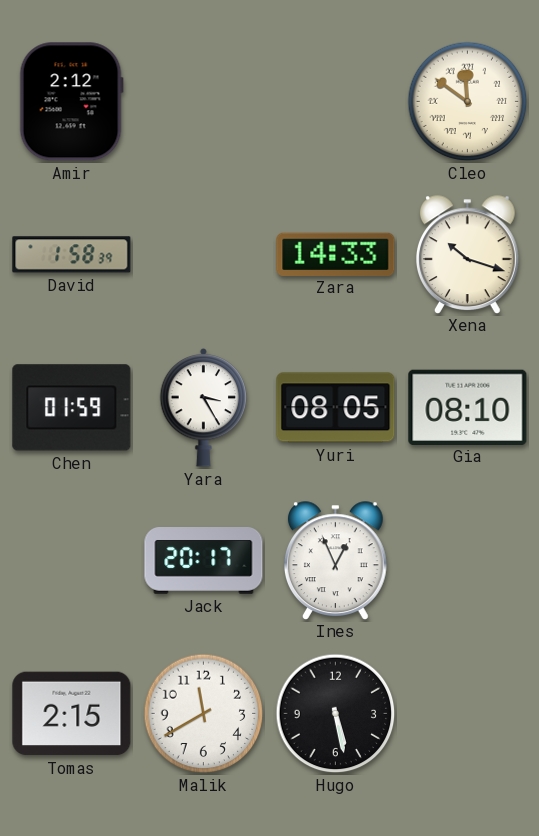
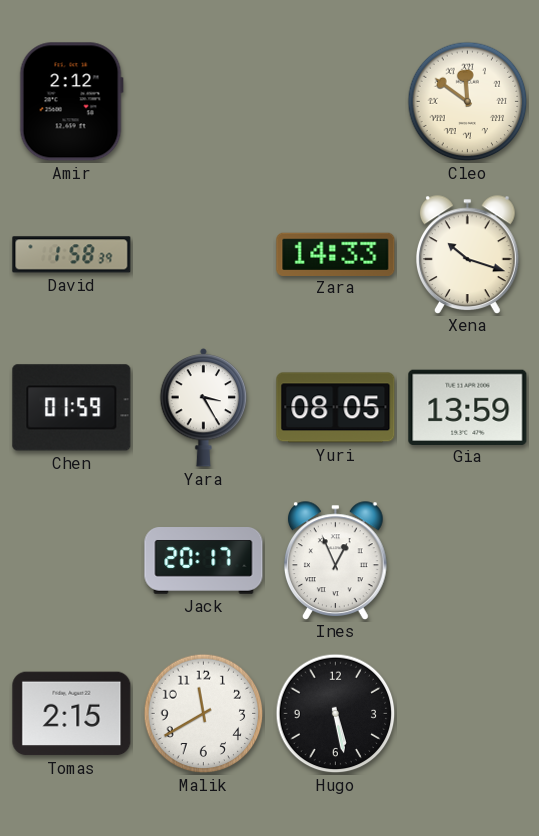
Gia: 08:10 -> 13:59 (468, 407)
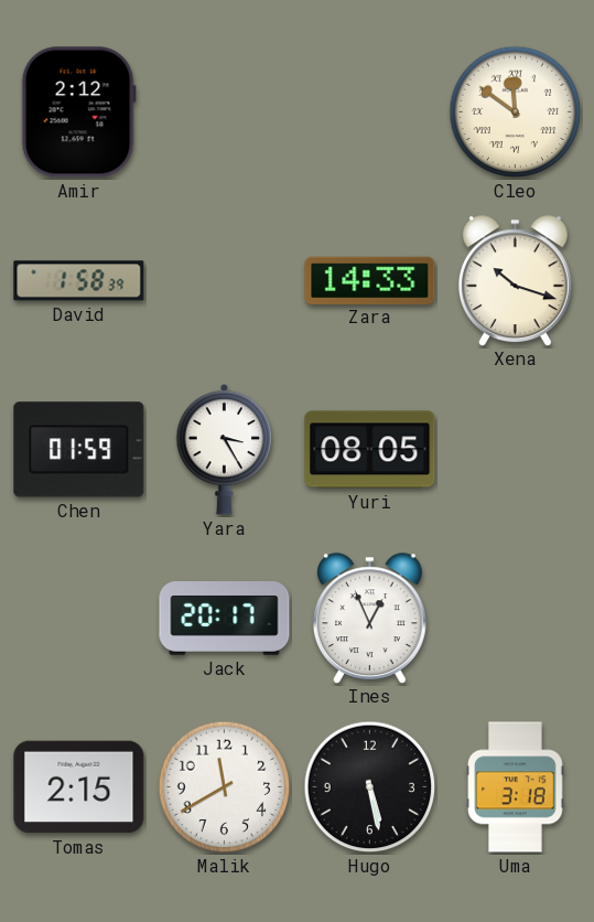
Gia: 13:59 -> none (468, 407)
Uma: none -> 3:18 (516, 787)
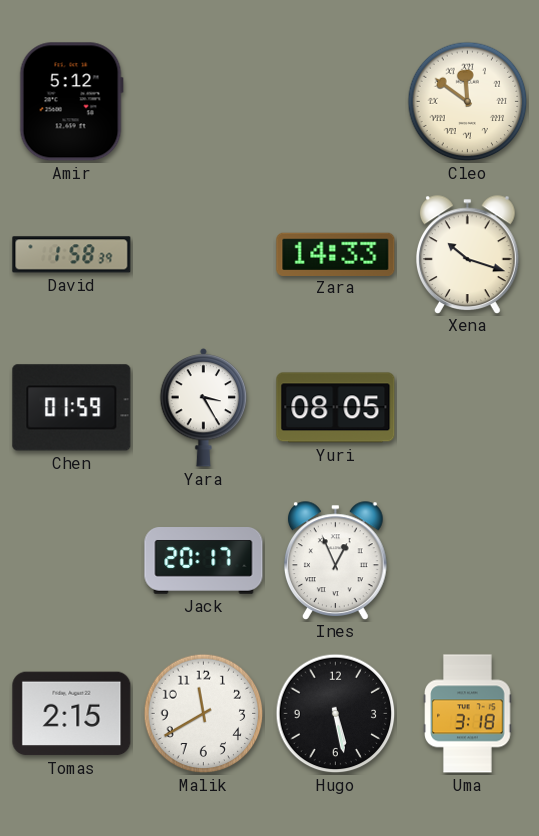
Amir: 2:12 -> 5:12 (71, 102)
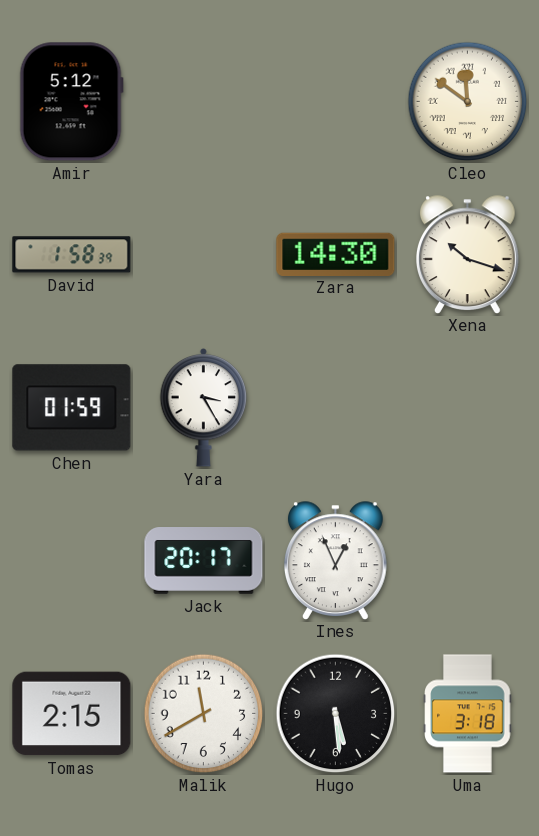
Zara: 14:33 -> 14:30 (336, 254)
Yuri: 08:05 -> none (336, 408)
Hugo: 5:28 -> 5:29 (336, 714)
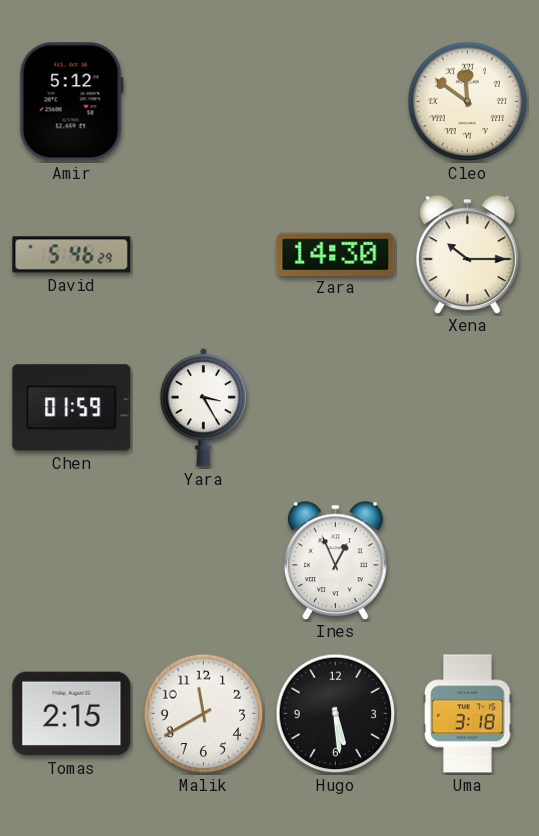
David: 1:58 -> 5:46 (72, 255)
Xena: 10:18 -> 10:15 (468, 254)
Jack: 20:17 -> none (204, 561)
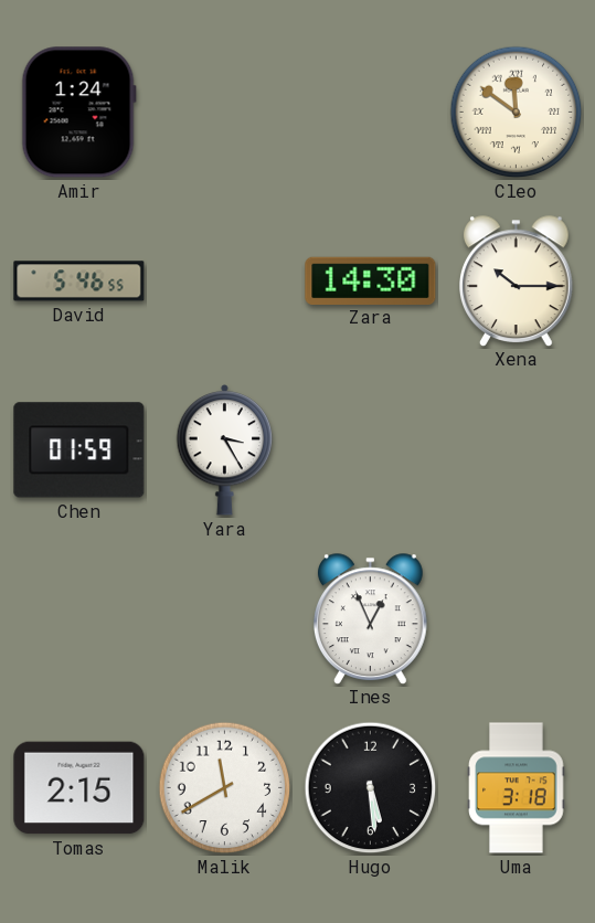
Amir: 5:12 -> 1:24 (78, 113)
David: 5:46:29 -> 5:46:55 (79, 282)
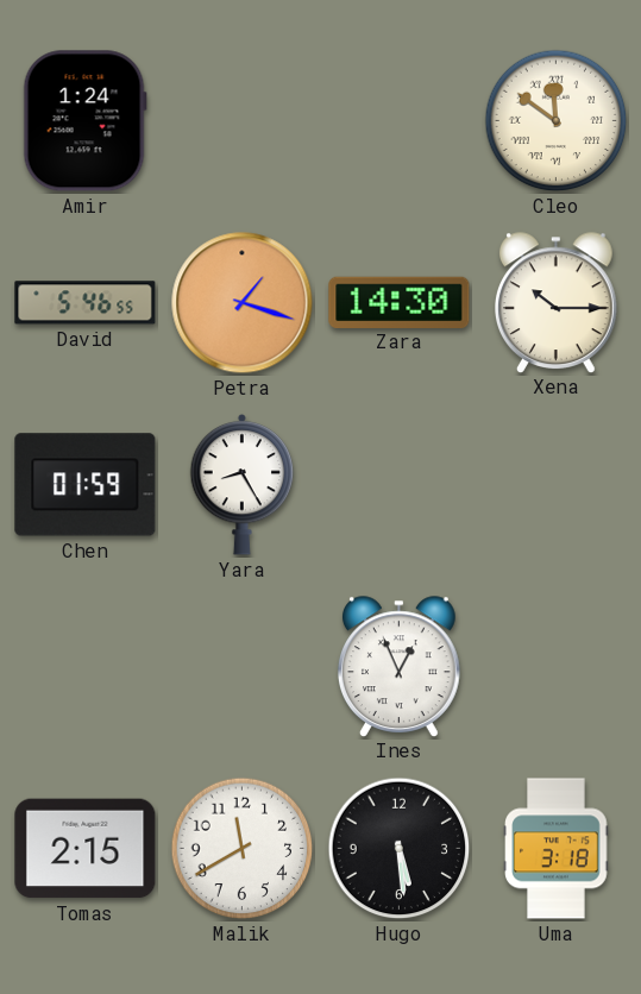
Petra: none -> 1:18 (243, 303)
Yara: 3:25 -> 8:25 (243, 484)
